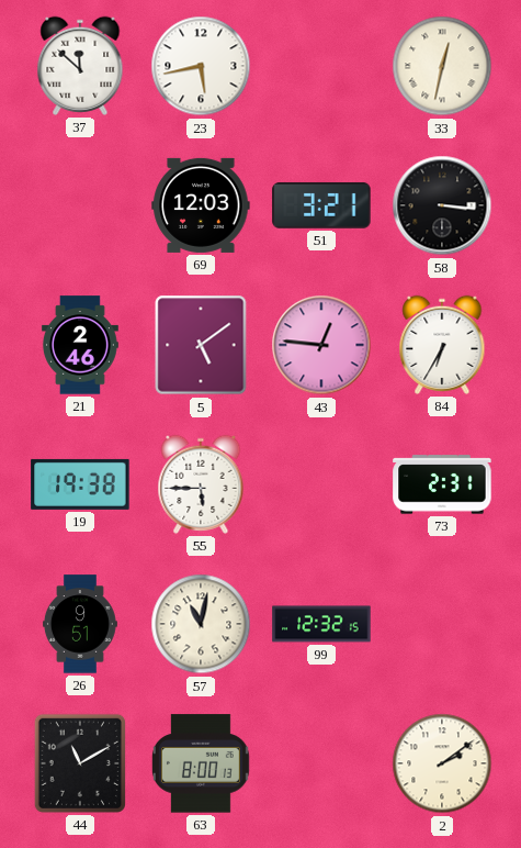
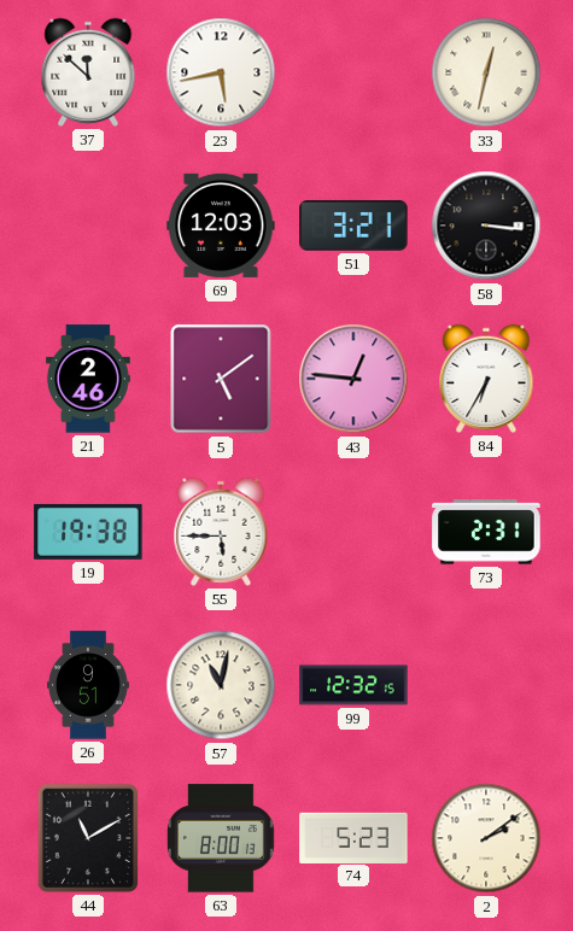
74: none -> 5:23 (353, 837)
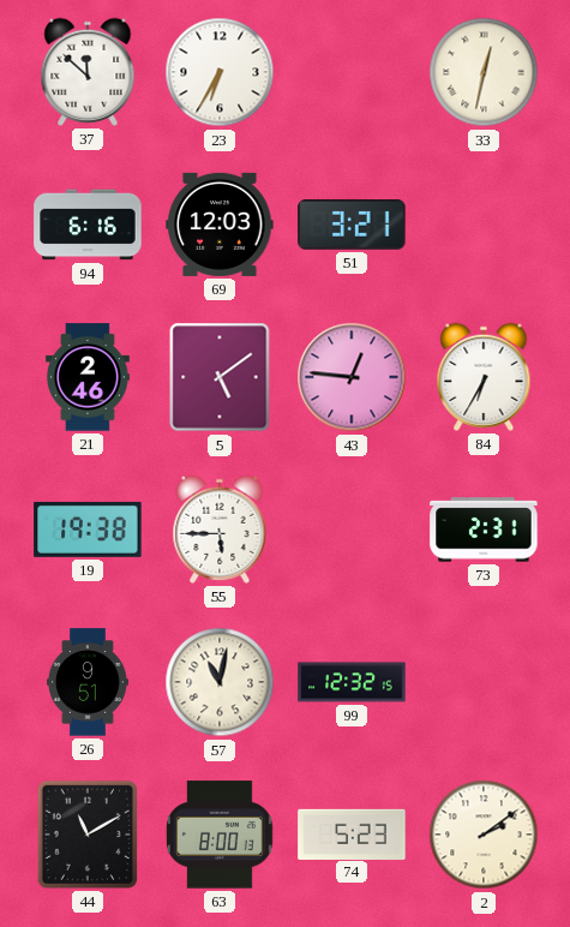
23: 5:43 -> 6:35 (220, 72)
94: none -> 6:16 (88, 225)
58: 3:16 -> none (486, 226)
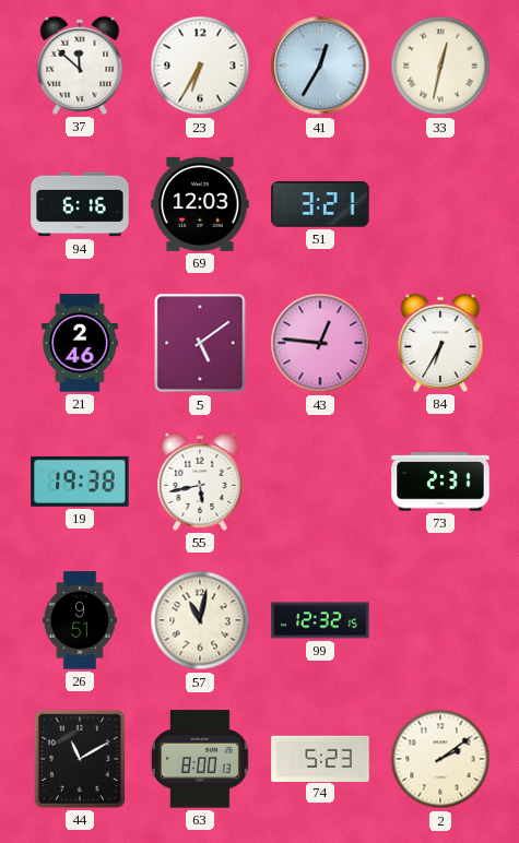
41: none -> 12:35 (320, 66)
55: 5:45 -> 5:43 (200, 482)
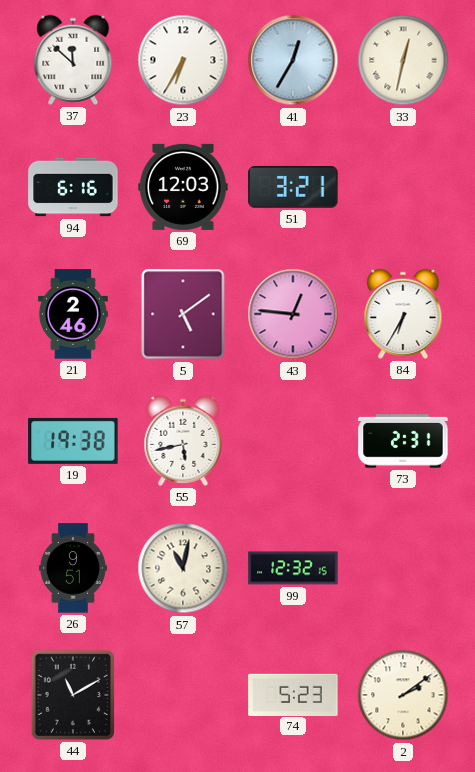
63: 8:00 -> none (200, 759)
